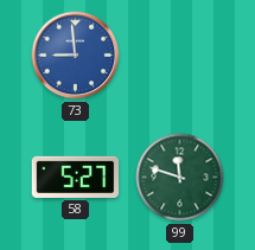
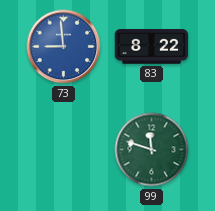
83: none -> 8:22 (152, 47)
58: 5:27 -> none (76, 177)
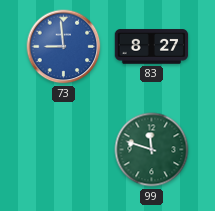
83: 8:22 -> 8:27 (152, 47)
